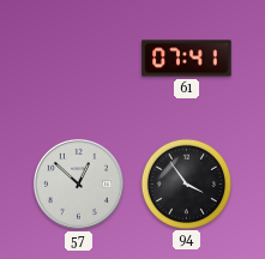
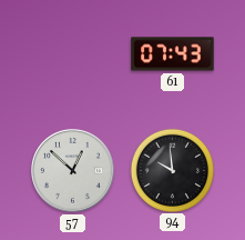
61: 07:41 -> 07:43 (173, 54)
94: 3:54 -> 9:59 (172, 170)
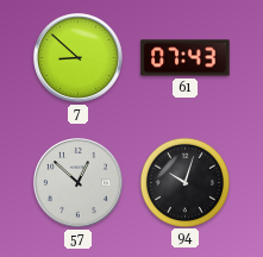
7: none -> 8:52 (79, 58)
94: 9:59 -> 10:03 (184, 182)
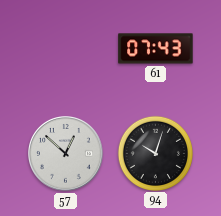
7: 8:52 -> none (79, 58)
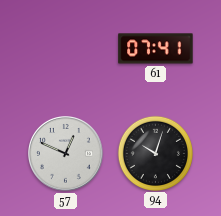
61: 07:43 -> 07:41 (156, 49)
57: 12:52 -> 12:49 (66, 154)
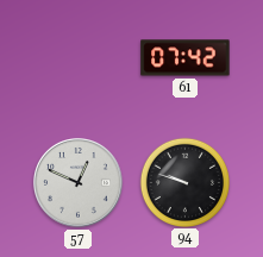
61: 07:41 -> 07:42 (186, 58)
94: 10:03 -> 9:48 (184, 182)
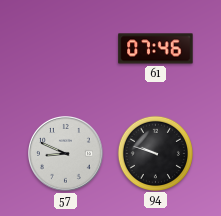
61: 07:42 -> 07:46 (156, 49)
57: 12:49 -> 8:49 (66, 154)
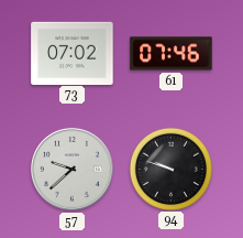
73: none -> 07:02 (73, 53)
57: 8:49 -> 9:38 (73, 170)
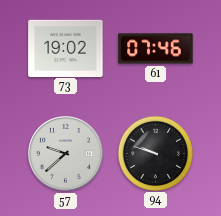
73: 07:02 -> 19:02 (66, 48)
